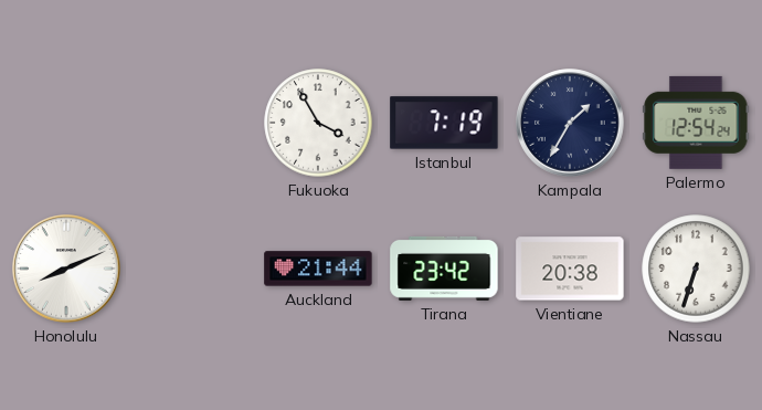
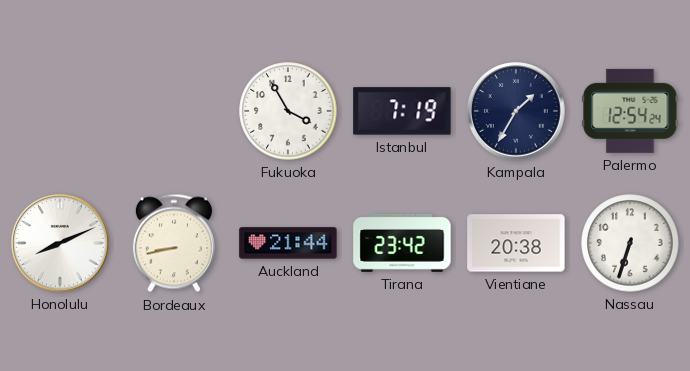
Bordeaux: none -> 8:43 (174, 243)
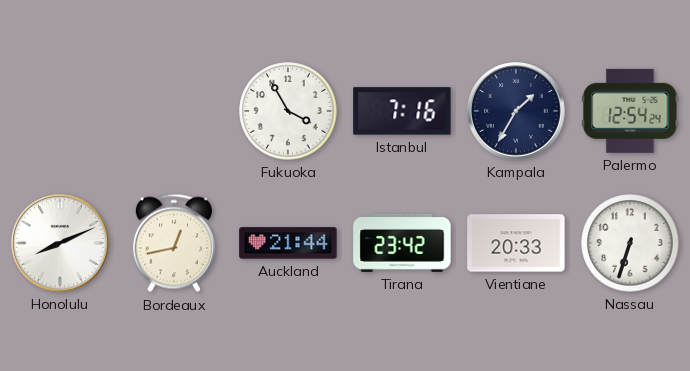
Istanbul: 7:19 -> 7:16 (402, 111)
Bordeaux: 8:43 -> 12:43 (174, 243)
Vientiane: 20:38 -> 20:33 (516, 243)
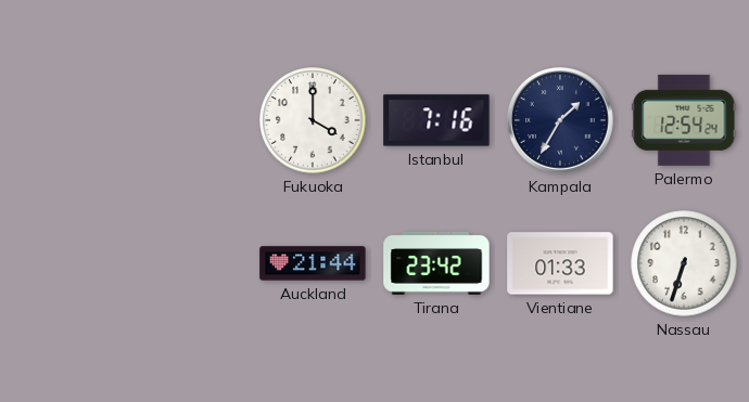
Fukuoka: 3:55 -> 4:00 (313, 120)
Honolulu: 8:11 -> none (60, 243)
Bordeaux: 12:43 -> none (174, 243)
Vientiane: 20:33 -> 01:33 (560, 263)
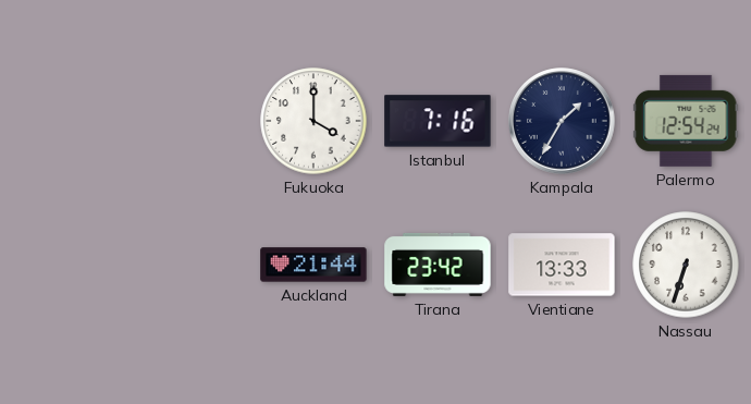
Vientiane: 01:33 -> 13:33 (562, 265)
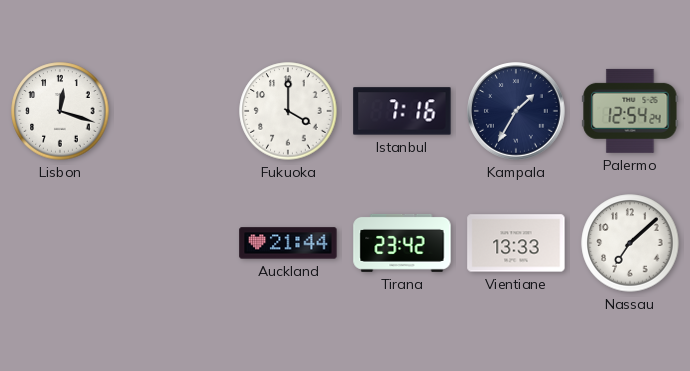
Lisbon: none -> 12:18 (60, 111)
Nassau: 6:33 -> 7:08 (630, 243)
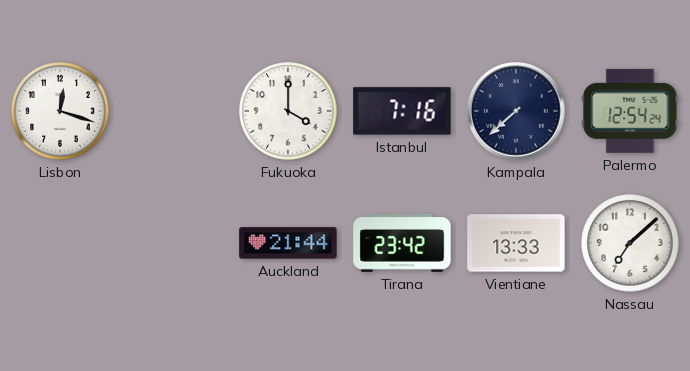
Kampala: 1:35 -> 7:38 (516, 111)
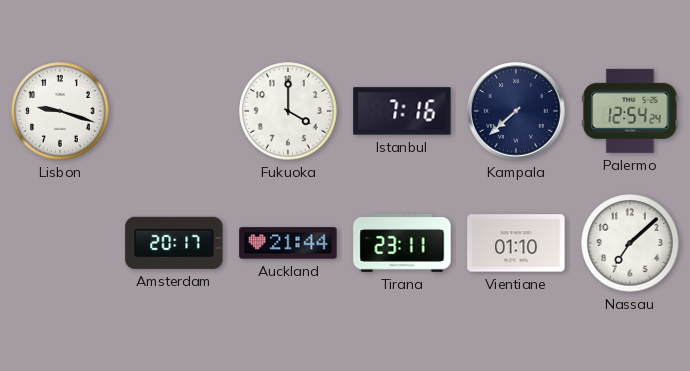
Lisbon: 12:18 -> 9:18 (60, 111)
Amsterdam: none -> 20:17 (174, 243)
Tirana: 23:42 -> 23:11 (402, 243)
Vientiane: 13:33 -> 01:10 (516, 243)
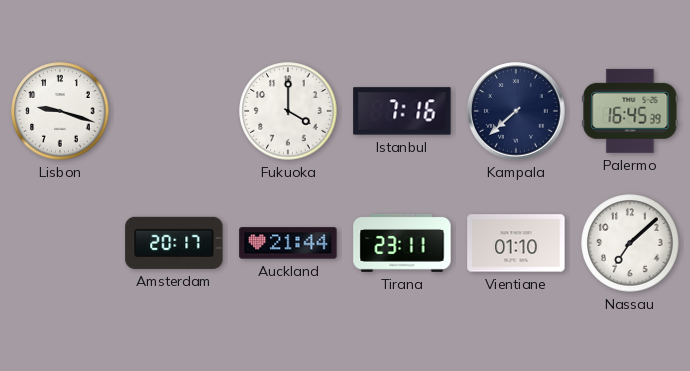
Palermo: 12:54 -> 16:45 (630, 111)
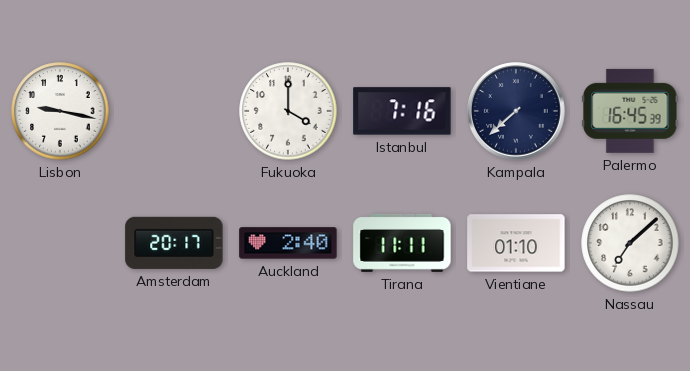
Lisbon: 9:18 -> 9:17 (60, 111)
Auckland: 21:44 -> 2:40 (288, 243)
Tirana: 23:11 -> 11:11 (402, 243)
